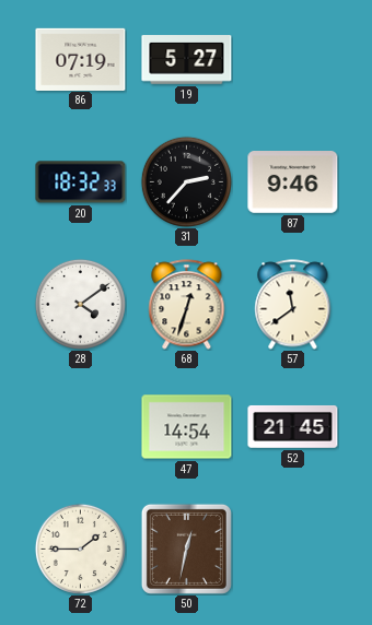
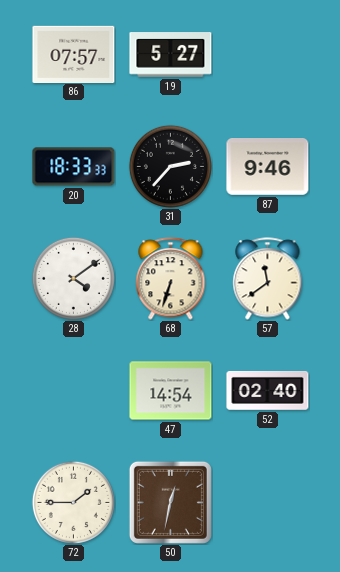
86: 07:19 -> 07:57 (74, 54)
20: 18:32 -> 18:33 (74, 167)
68: 12:33 -> 6:33 (171, 279)
52: 21:45 -> 02:40 (268, 390)
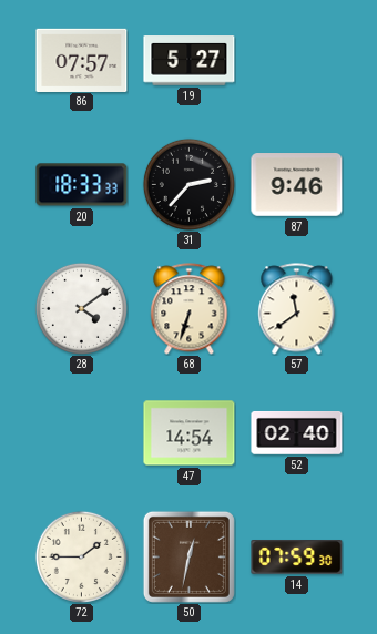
14: none -> 07:59 (297, 558)
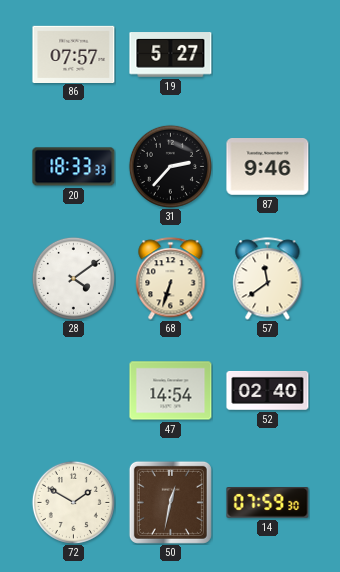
72: 1:45 -> 1:50 (73, 502)
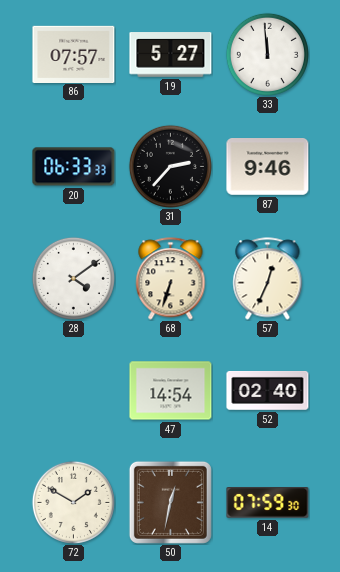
33: none -> 11:59 (267, 54)
20: 18:33 -> 06:33 (74, 167)
57: 11:39 -> 12:34 (268, 279)
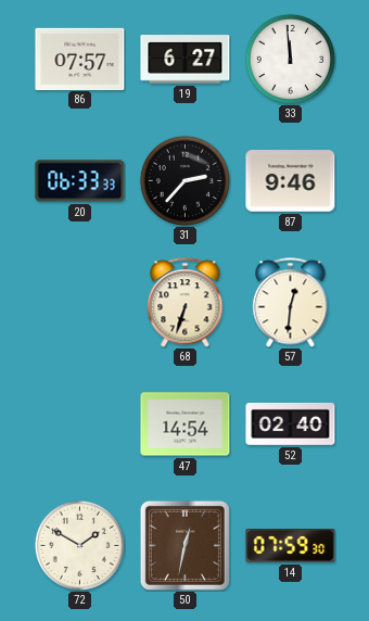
19: 5:27 -> 6:27 (186, 60)
28: 4:09 -> none (73, 278)
57: 12:34 -> 12:31 (291, 303)
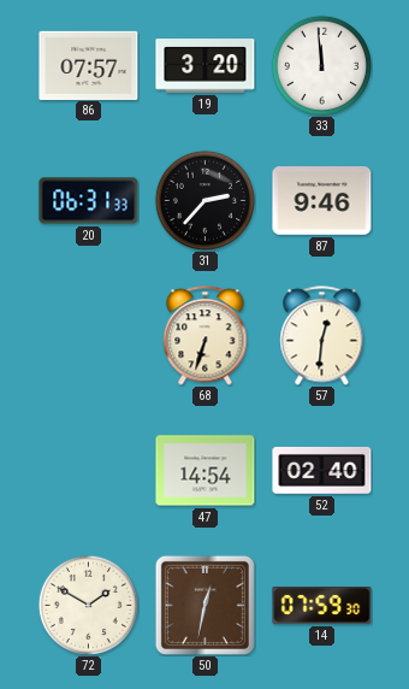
19: 6:27 -> 3:20 (206, 66)
20: 06:33 -> 06:31 (89, 201)
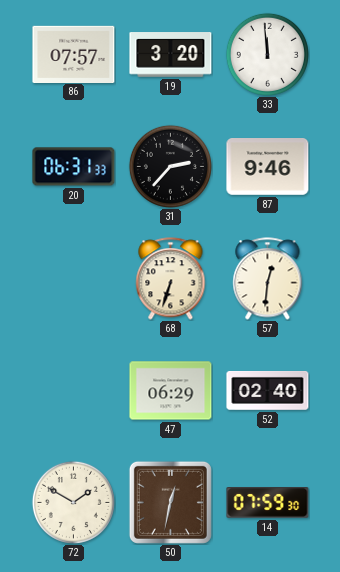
47: 14:54 -> 06:29 (171, 391)
